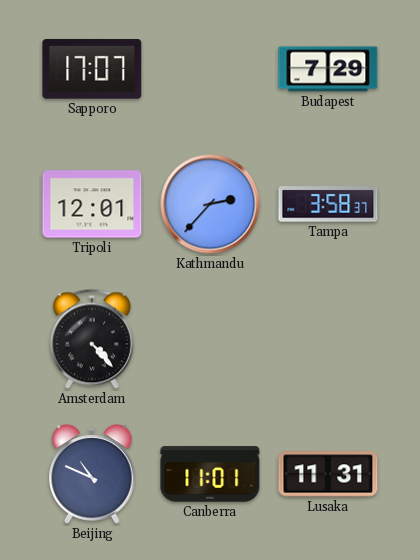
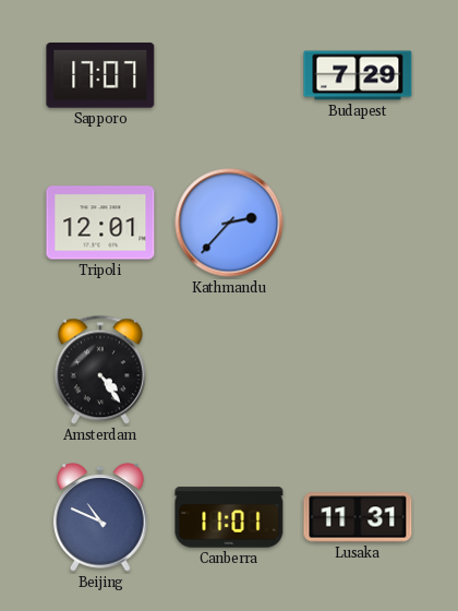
Tampa: 3:58 -> none (328, 204)
Amsterdam: 4:23 -> 4:24 (100, 370)
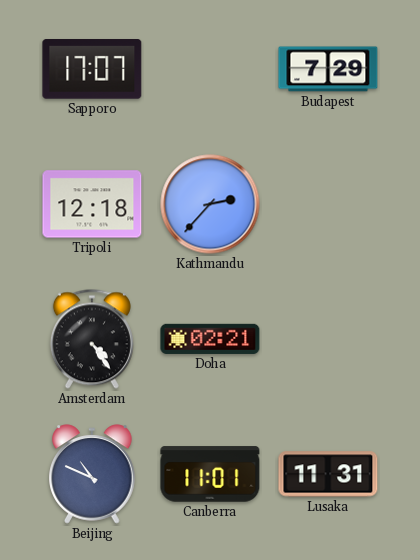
Tripoli: 12:01 -> 12:18 (92, 204)
Doha: none -> 02:21 (210, 339)
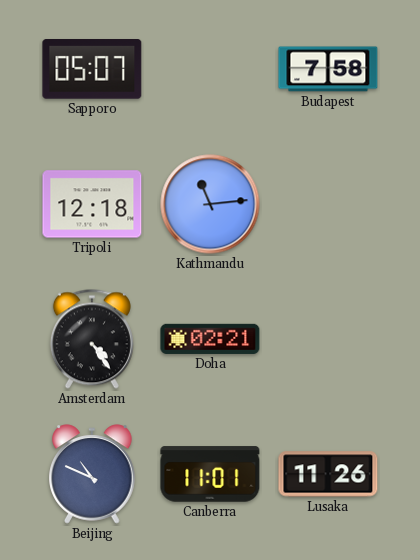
Sapporo: 17:07 -> 05:07 (92, 70)
Budapest: 7:29 -> 7:58 (328, 69)
Kathmandu: 2:37 -> 11:14 (210, 204)
Lusaka: 11:31 -> 11:26 (328, 474)
